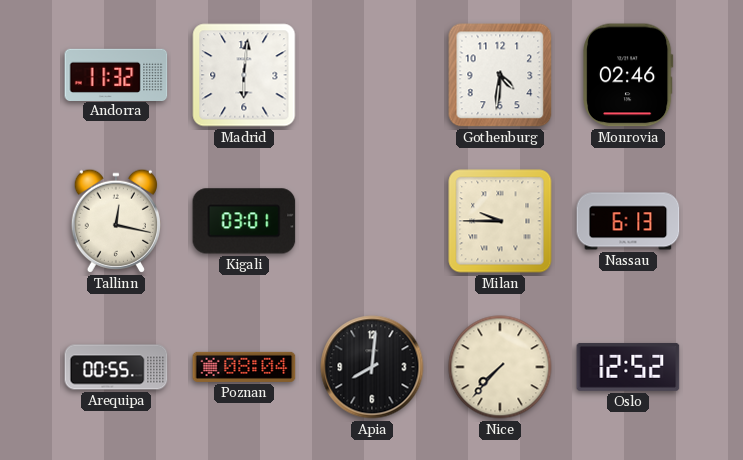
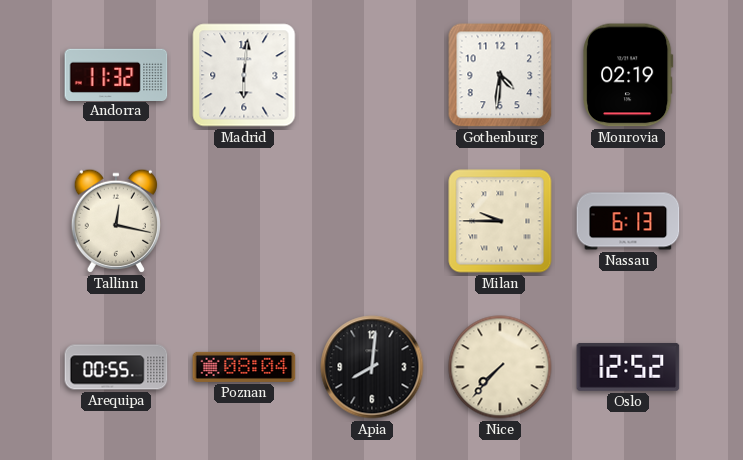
Monrovia: 02:46 -> 02:19 (629, 75)
Kigali: 03:01 -> none (244, 221)
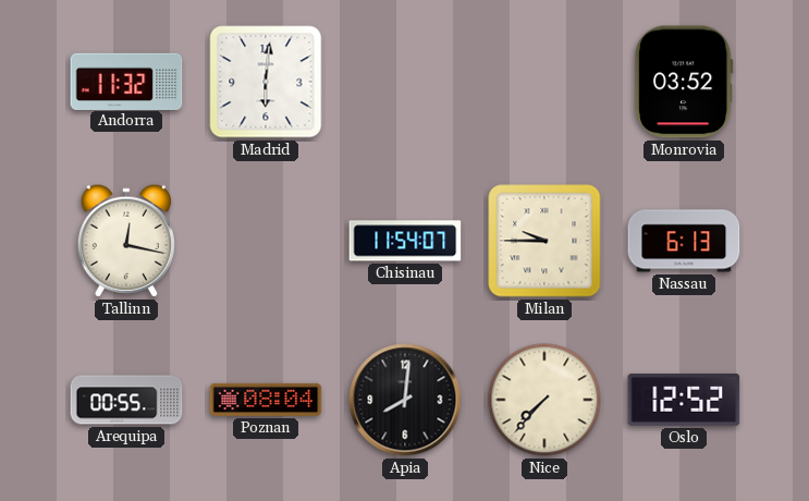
Gothenburg: 4:31 -> none (500, 75)
Monrovia: 02:19 -> 03:52 (685, 82)
Chisinau: none -> 11:54 (405, 241)
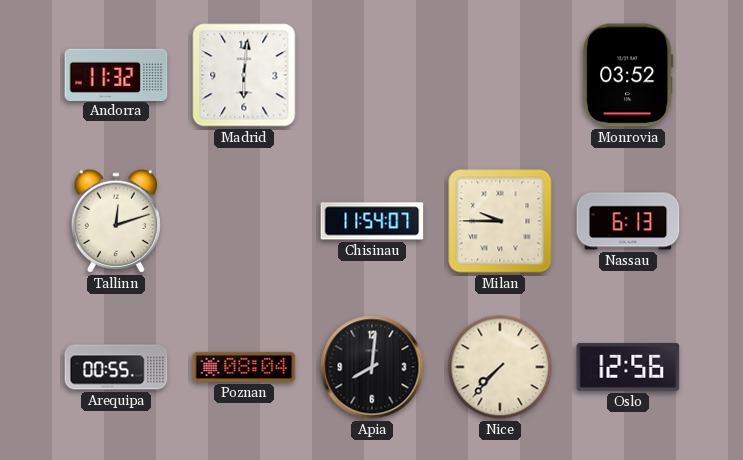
Tallinn: 12:17 -> 12:12 (116, 221)
Oslo: 12:52 -> 12:56 (628, 367)
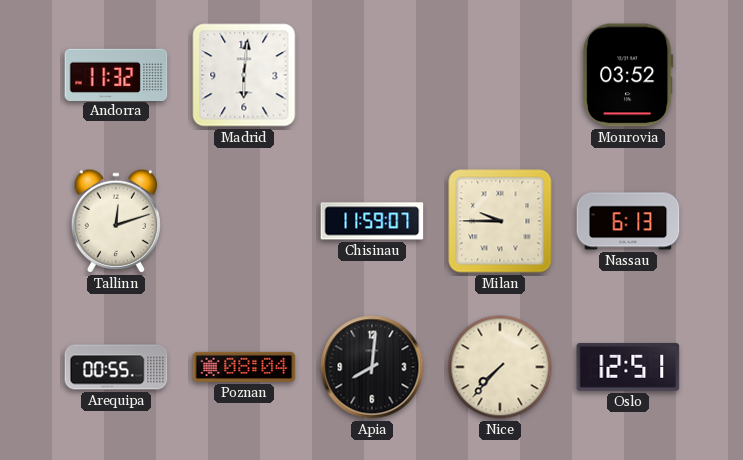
Chisinau: 11:54 -> 11:59 (372, 221)
Oslo: 12:56 -> 12:51 (628, 367)
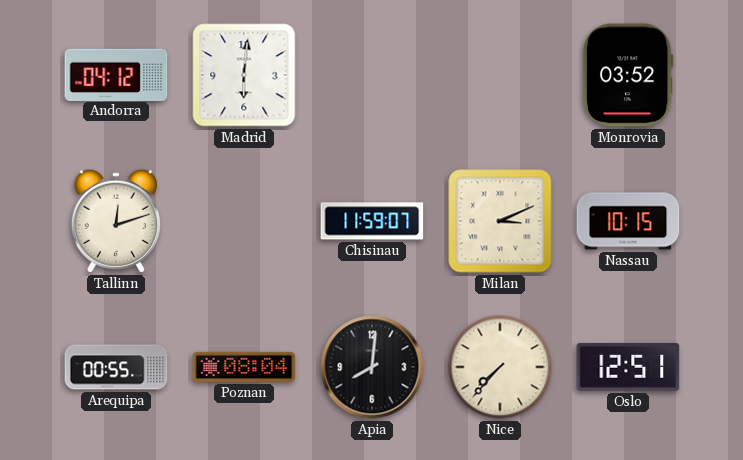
Andorra: 11:32 -> 04:12 (116, 74)
Milan: 9:45 -> 3:11 (500, 221)
Nassau: 6:13 -> 10:15 (628, 221)
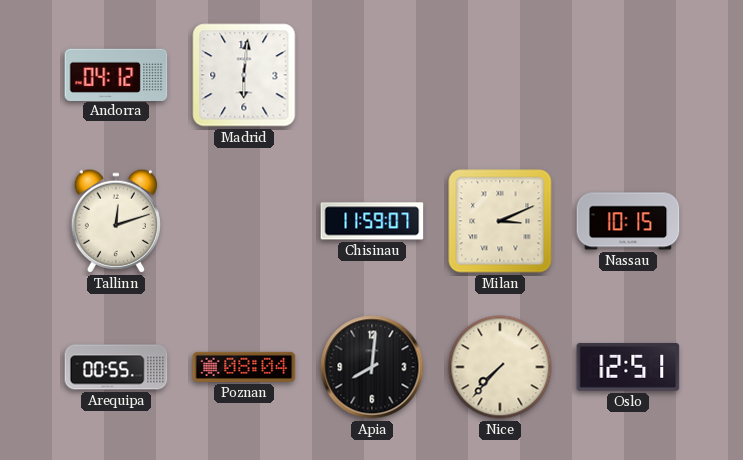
Monrovia: 03:52 -> none (629, 75)
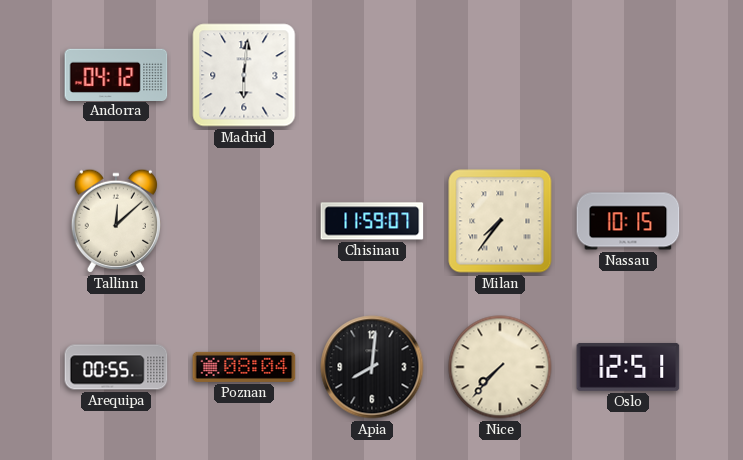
Tallinn: 12:12 -> 12:08 (116, 221)
Milan: 3:11 -> 7:36 (500, 221)
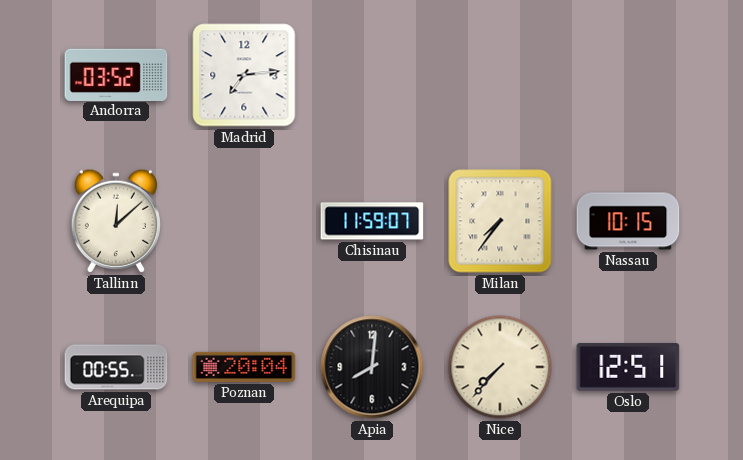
Andorra: 04:12 -> 03:52 (116, 74)
Madrid: 6:01 -> 7:14 (244, 75)
Poznan: 08:04 -> 20:04 (244, 367)
